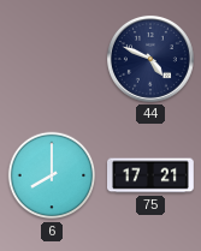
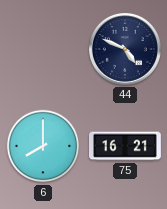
75: 17:21 -> 16:21 (126, 146)
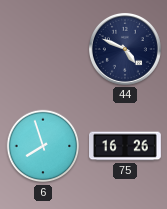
6: 8:00 -> 7:57 (43, 146)
75: 16:21 -> 16:26 (126, 146)
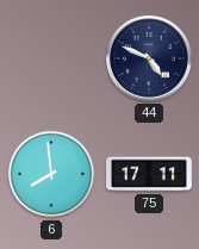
6: 7:57 -> 7:59 (51, 174)
75: 16:26 -> 17:11 (150, 174)
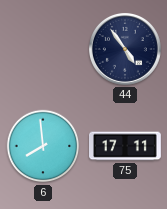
44: 4:49 -> 4:54 (125, 49)
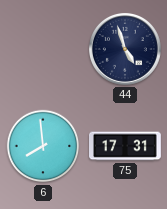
44: 4:54 -> 4:57 (125, 49)
75: 17:11 -> 17:31 (126, 146)
